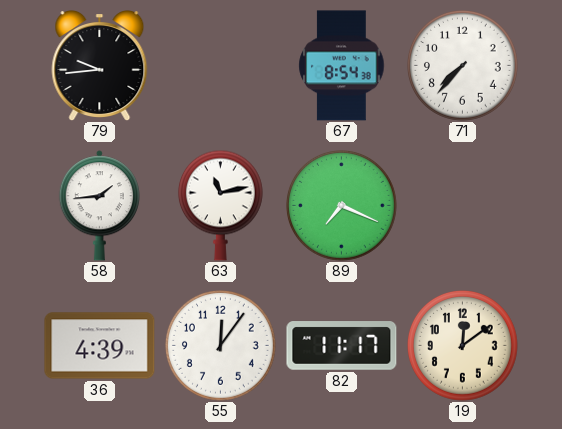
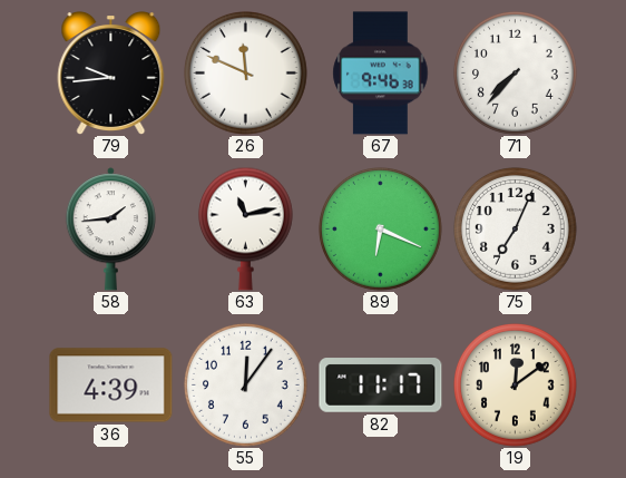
26: none -> 11:49 (246, 74)
67: 8:54 -> 9:46 (381, 74)
89: 7:19 -> 6:19 (381, 230)
75: none -> 7:04 (516, 230)
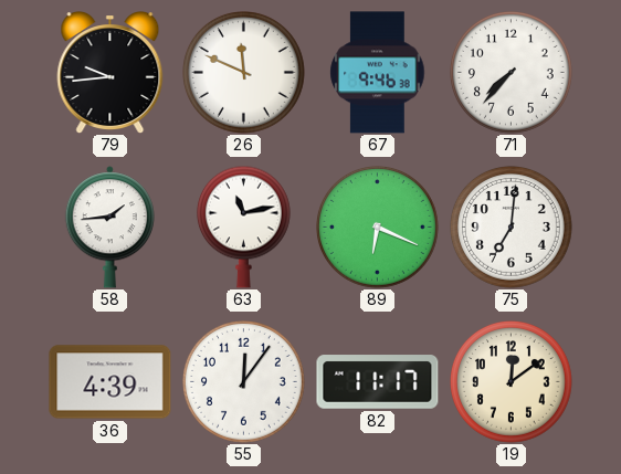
75: 7:04 -> 7:01 (512, 228)
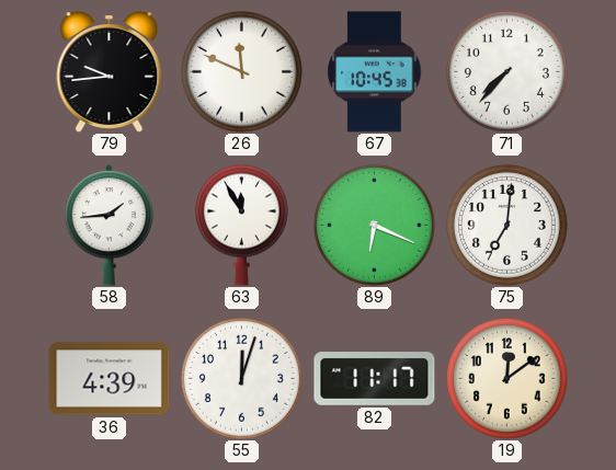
67: 9:46 -> 10:45 (375, 72)
63: 11:13 -> 11:55 (241, 225)
55: 12:06 -> 12:03 (242, 379)
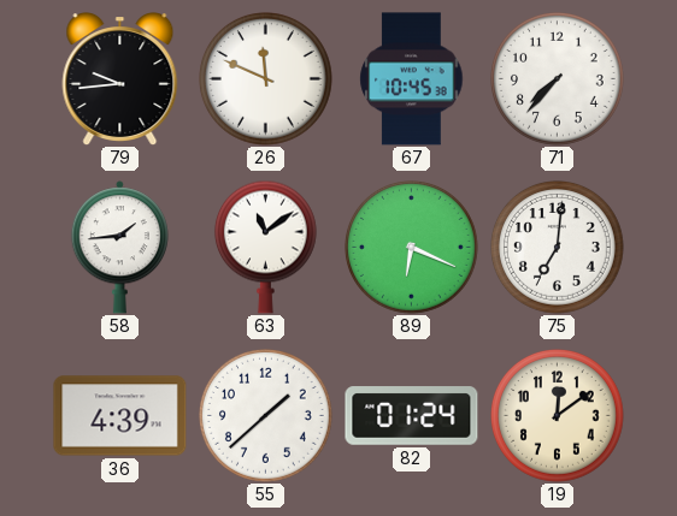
63: 11:55 -> 11:09 (265, 247)
55: 12:03 -> 1:38 (266, 416)
82: 11:17 -> 01:24 (412, 416)
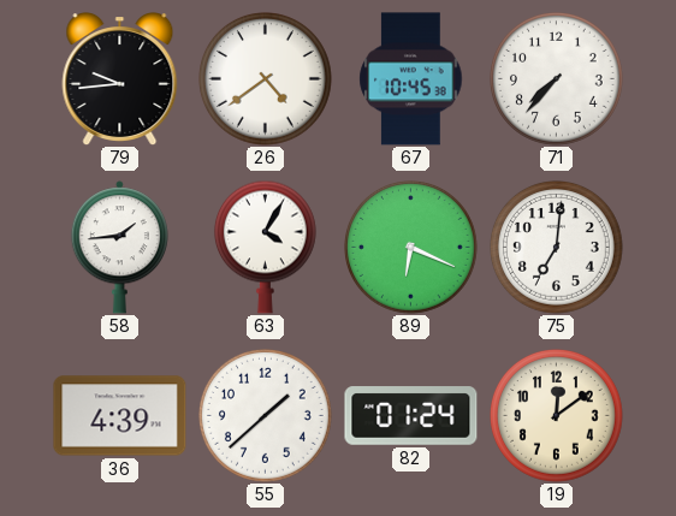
26: 11:49 -> 4:39 (266, 79)
63: 11:09 -> 4:05 (265, 247)
